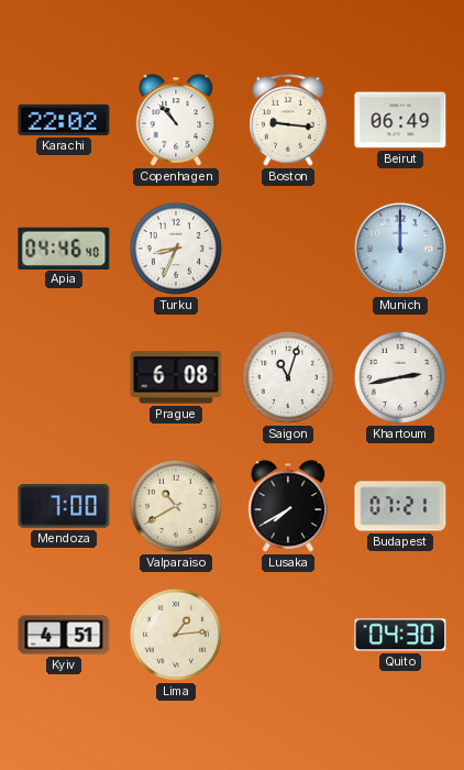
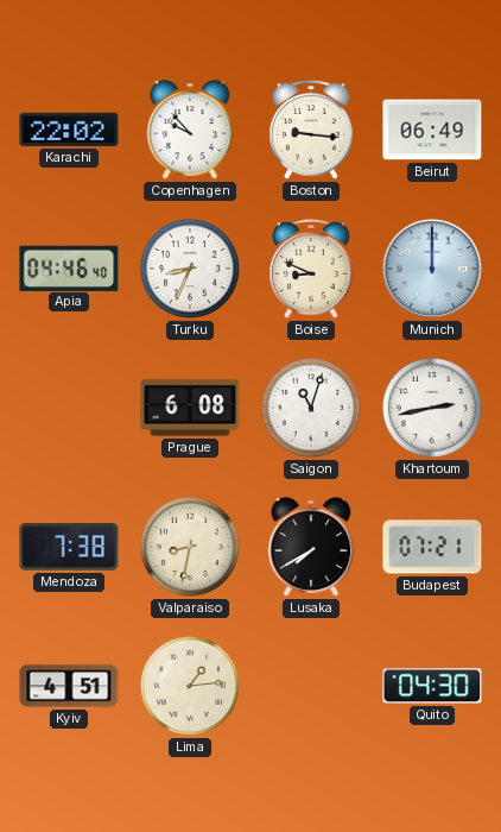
Copenhagen: 10:53 -> 9:53 (190, 130)
Boise: none -> 8:49 (311, 270)
Mendoza: 7:00 -> 7:38 (69, 547)
Valparaiso: 10:40 -> 8:32 (190, 547)
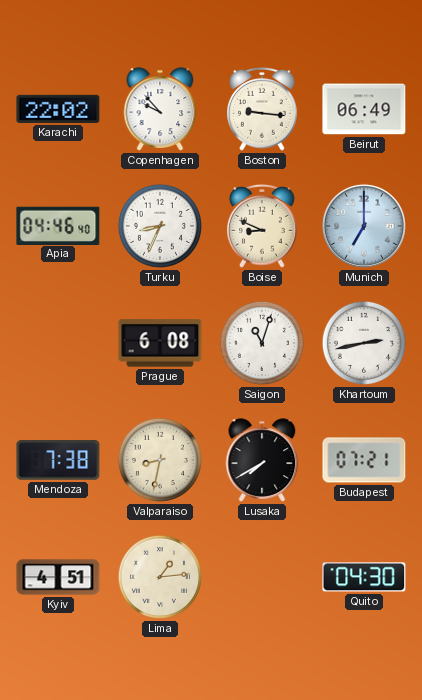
Munich: 12:00 -> 7:00 (364, 226)
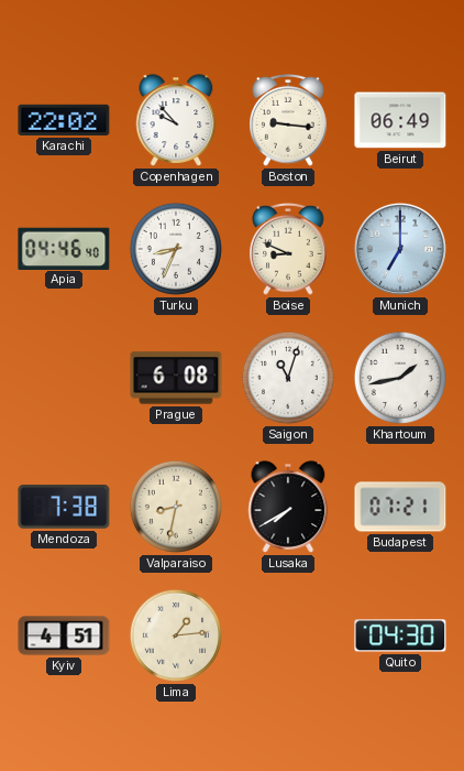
Khartoum: 2:43 -> 1:43 (400, 378)
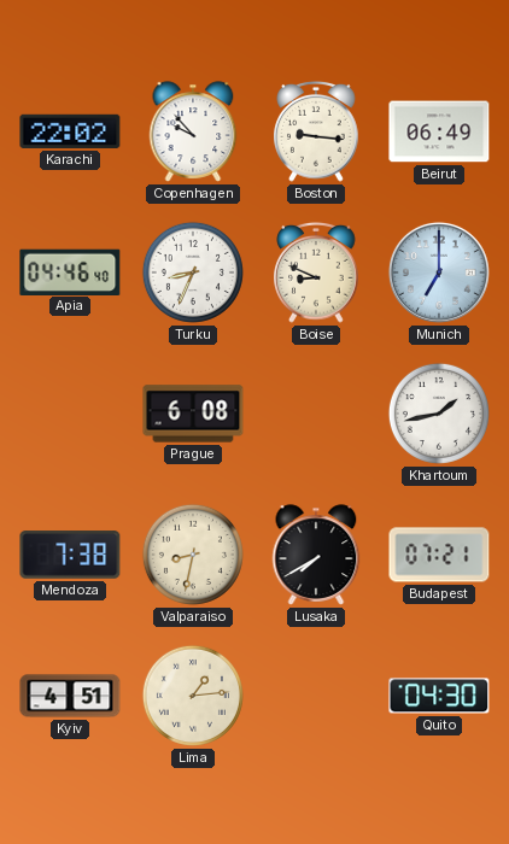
Saigon: 11:03 -> none (288, 378)
